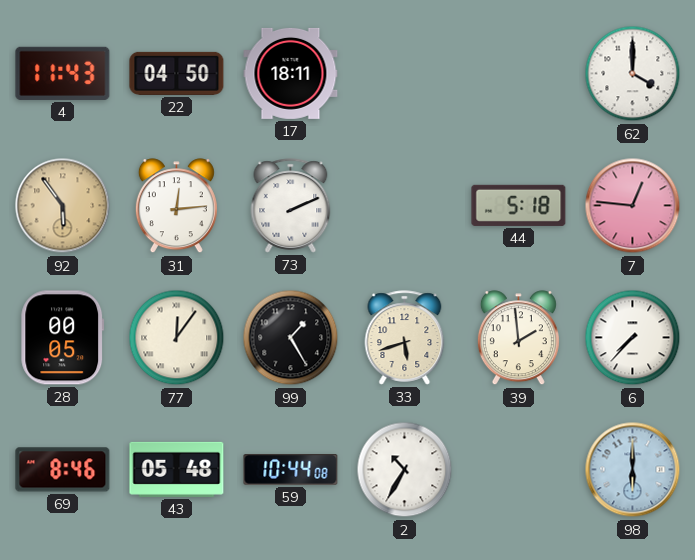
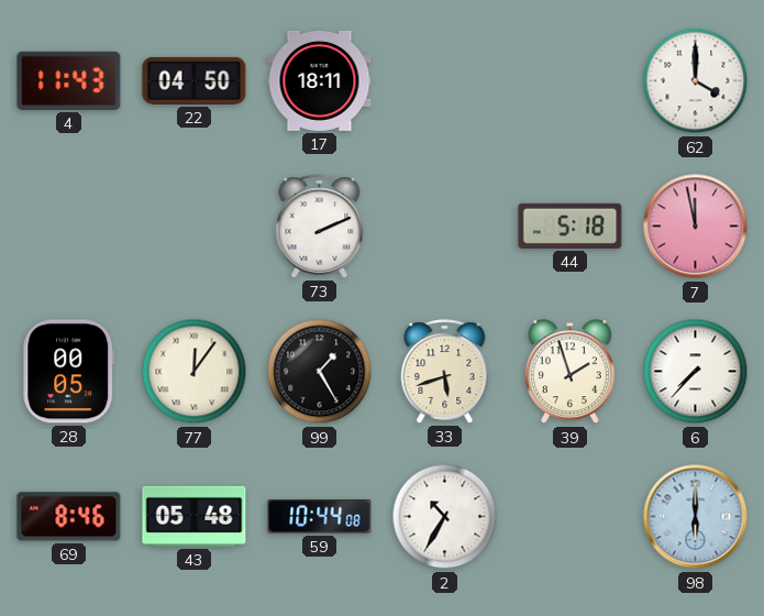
92: 5:54 -> none (63, 206)
31: 12:14 -> none (176, 206)
7: 12:46 -> 11:58 (696, 227)
39: 1:59 -> 1:57 (569, 372)
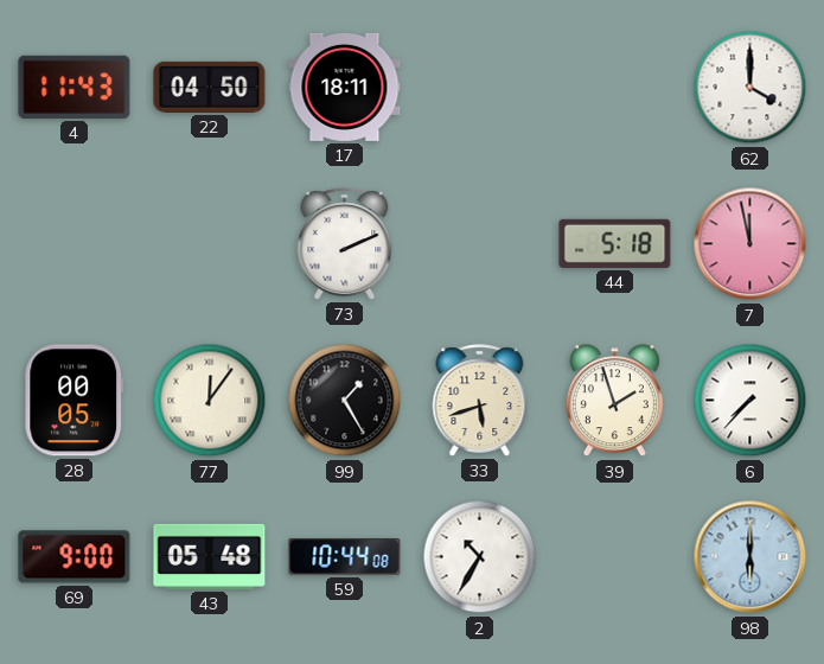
69: 8:46 -> 9:00 (75, 557)
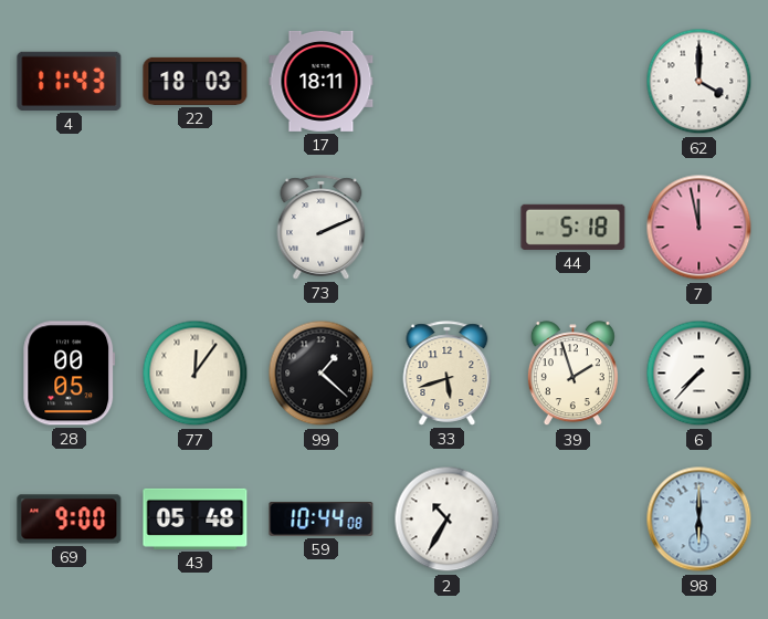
22: 04:50 -> 18:03 (196, 81)
99: 1:25 -> 1:22 (322, 374)
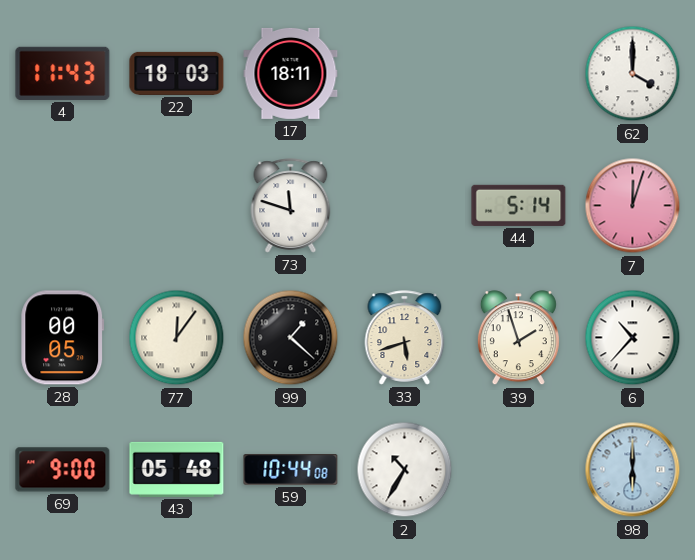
73: 2:11 -> 11:48 (291, 206)
44: 5:18 -> 5:14 (519, 205)
7: 11:58 -> 12:03 (633, 206)
6: 7:37 -> 10:37 (633, 338)
